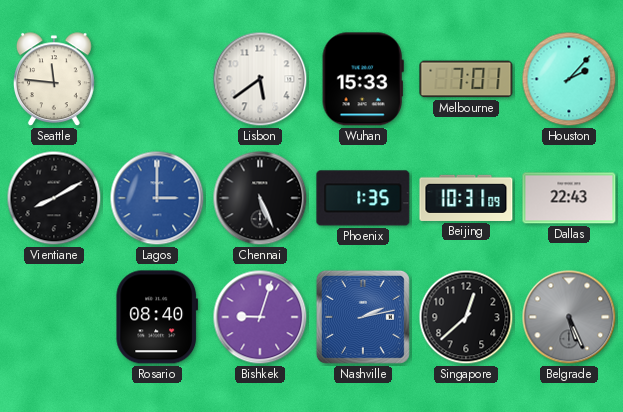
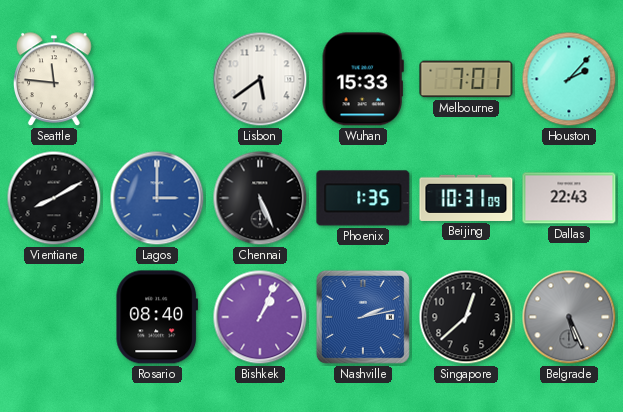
Bishkek: 9:03 -> 1:04 (260, 317)
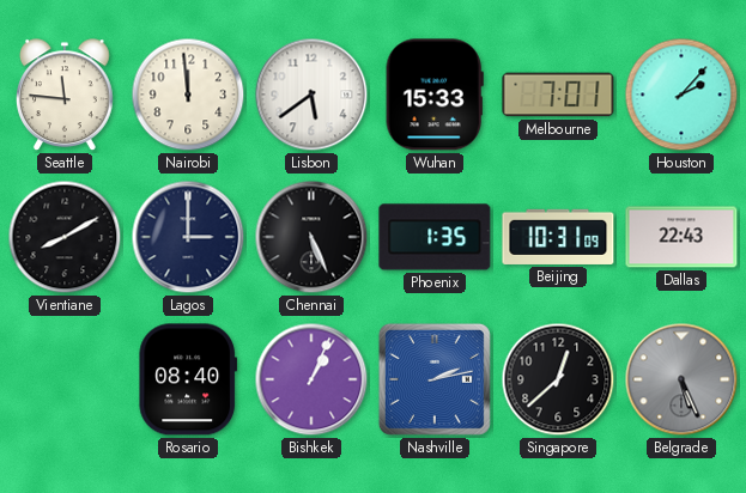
Nairobi: none -> 11:59 (188, 95)
Lagos dial: blue -> navy (188, 237)
